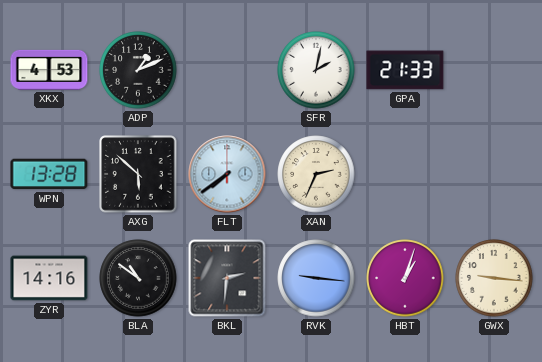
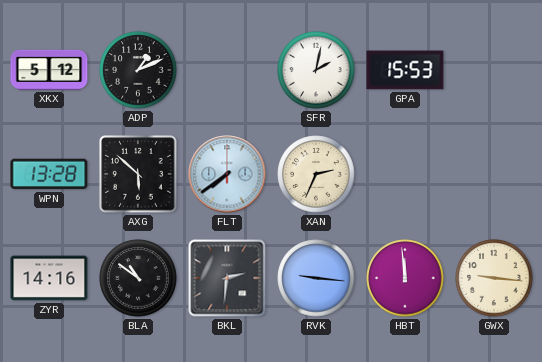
XKX: 4:53 -> 5:12 (49, 70)
GPA: 21:33 -> 15:53 (405, 70)
HBT: 1:03 -> 11:59 (405, 278)
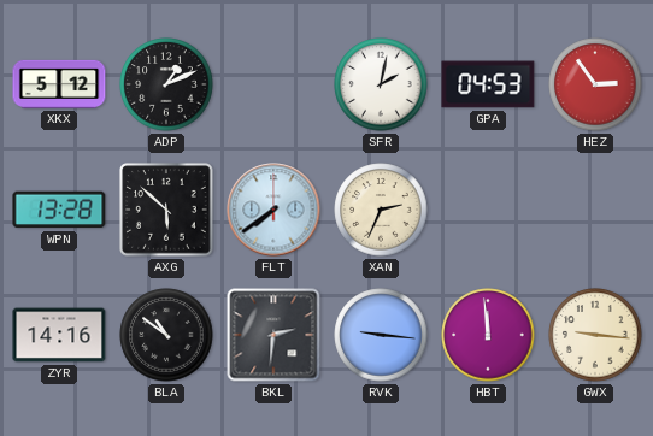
GPA: 15:53 -> 04:53 (488, 84)
HEZ: none -> 2:54 (595, 84)
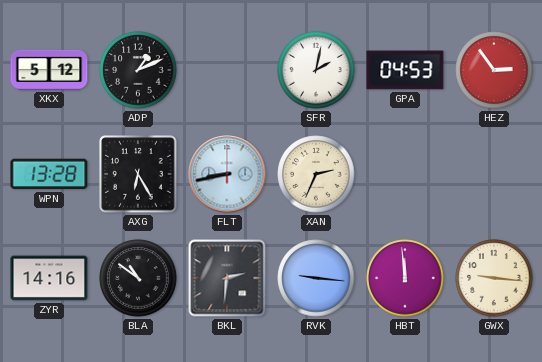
AXG: 5:52 -> 6:25 (138, 174)
FLT: 7:39 -> 8:43 (227, 174)
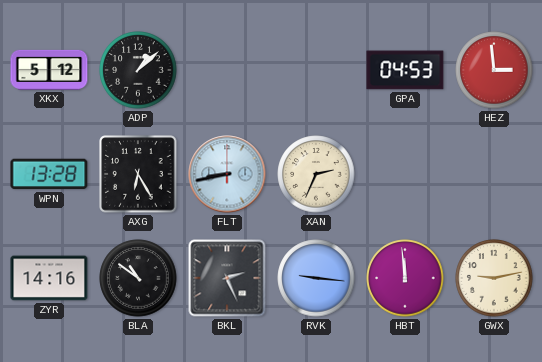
ADP: 1:11 -> 1:08 (138, 70)
SFR: 2:02 -> none (316, 70)
HEZ: 2:54 -> 2:59 (494, 70)
BKL: 2:31 -> 2:26 (227, 278)
GWX: 9:16 -> 9:13 (494, 278)
